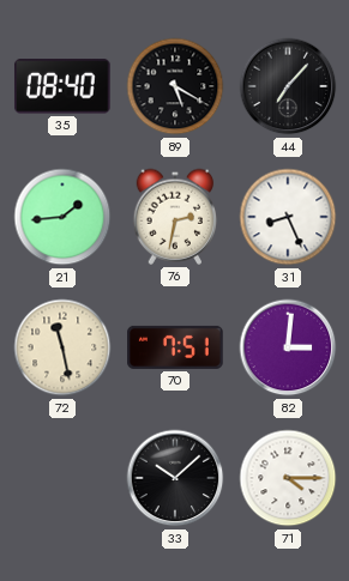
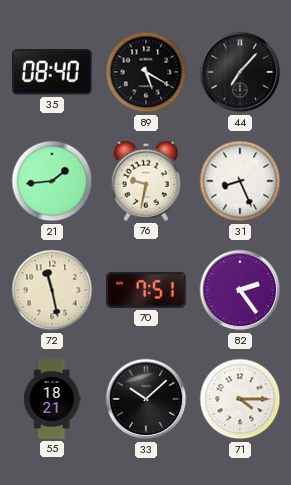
76: 2:32 -> 9:32 (146, 181)
82: 3:01 -> 2:24 (240, 290)
55: none -> 18:21 (52, 399)
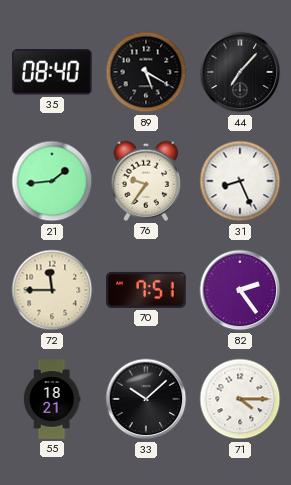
76: 9:32 -> 9:36 (146, 181)
72: 11:28 -> 11:45 (52, 290)
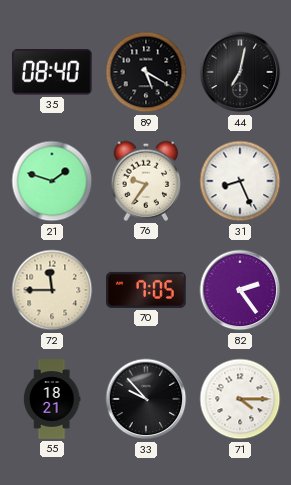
44: 7:07 -> 7:02 (240, 72)
21: 1:44 -> 1:48 (52, 181)
70: 7:51 -> 7:05 (146, 290)
33: 10:08 -> 9:53 (146, 399)
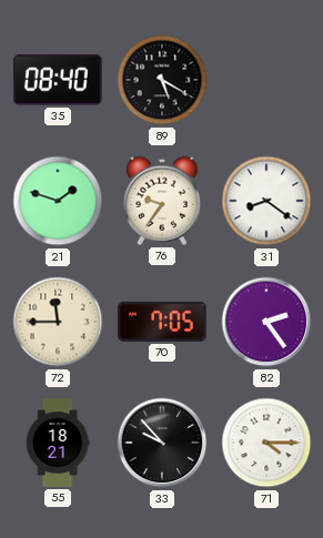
44: 7:02 -> none (240, 72)
31: 8:26 -> 8:21 (266, 201)
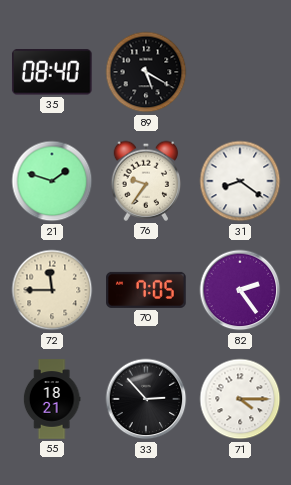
33: 9:53 -> 2:53 (146, 399)
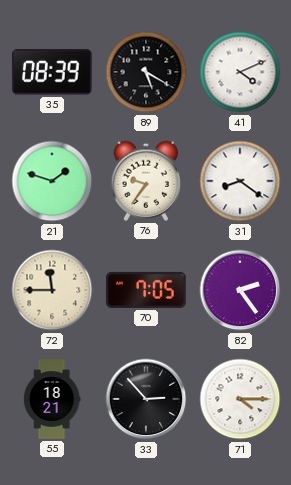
35: 08:40 -> 08:39 (52, 72)
41: none -> 4:11 (240, 72)
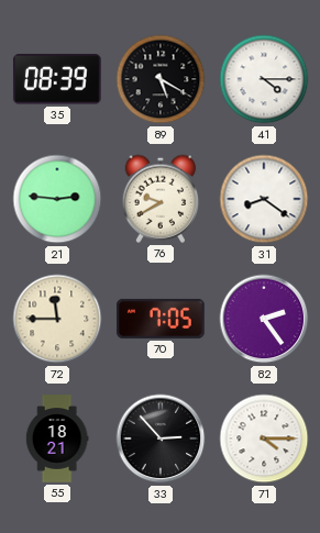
41: 4:11 -> 4:15 (264, 79)
21: 1:48 -> 2:46 (57, 199)
76: 9:36 -> 9:40 (161, 199)
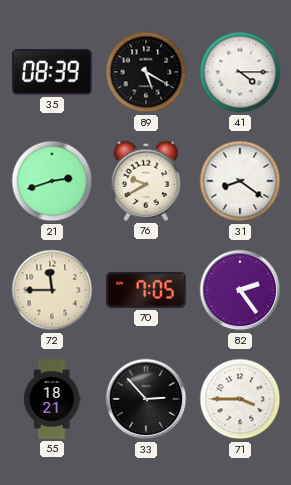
21: 2:46 -> 2:42 (52, 181)
71: 4:15 -> 3:45 (240, 399)
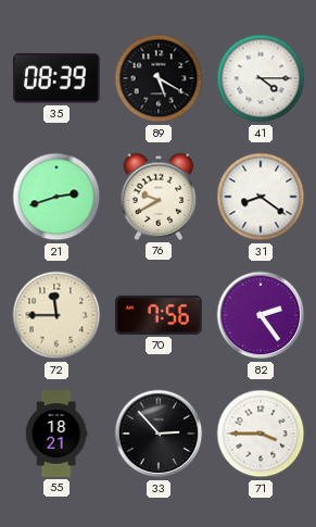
70: 7:05 -> 7:56 (159, 315)
